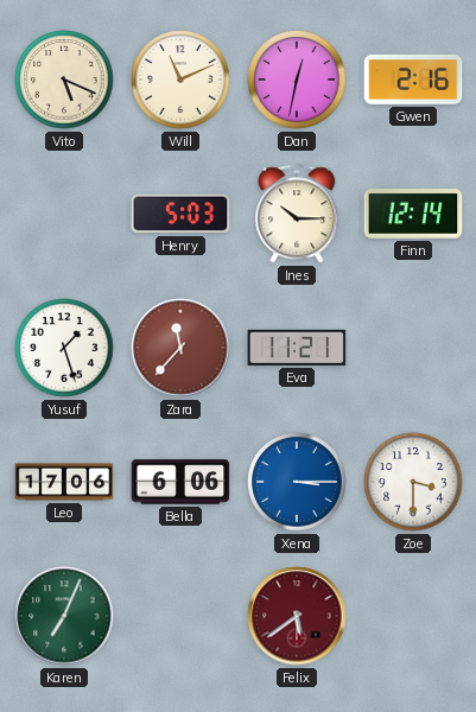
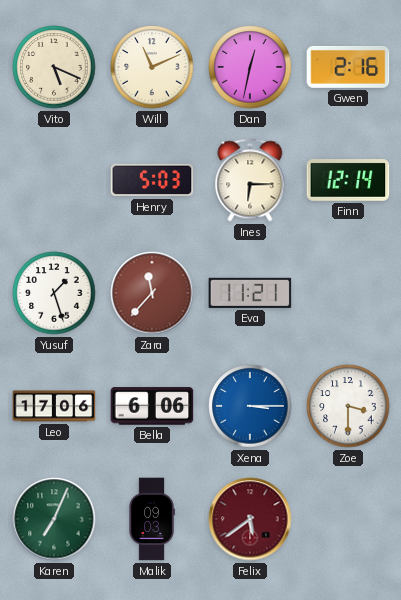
Ines: 10:15 -> 6:15 (250, 180)
Malik: none -> 09:03 (152, 519)
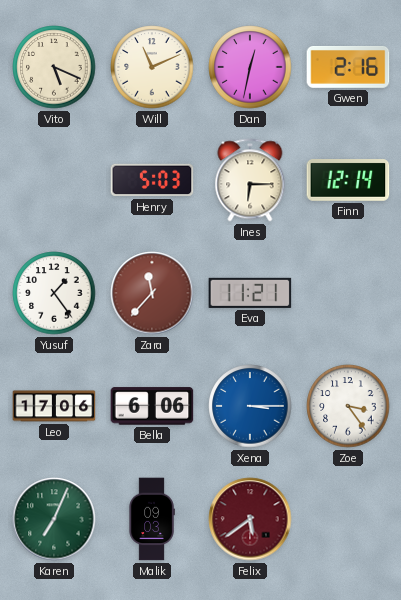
Yusuf: 1:27 -> 1:24 (54, 293)
Zoe: 3:30 -> 3:24 (348, 406)
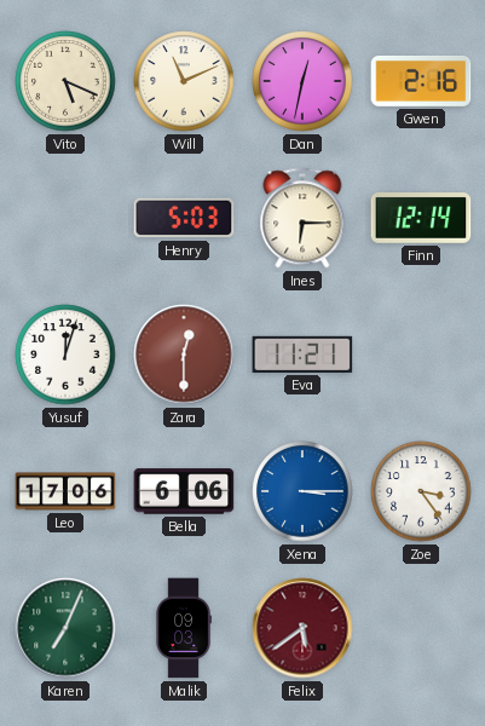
Yusuf: 1:24 -> 12:03 (65, 355)
Zara: 11:37 -> 12:30 (184, 355)
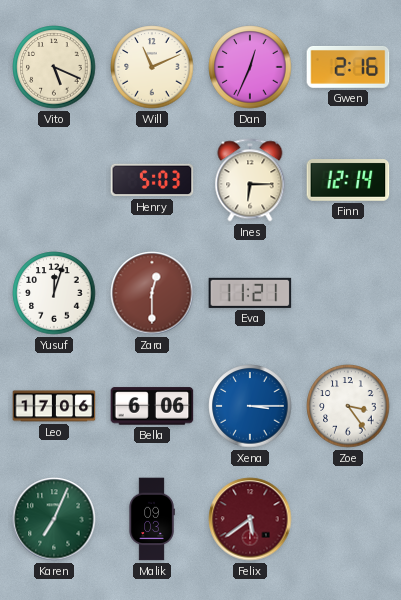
Dan: 12:32 -> 12:34 (250, 67)
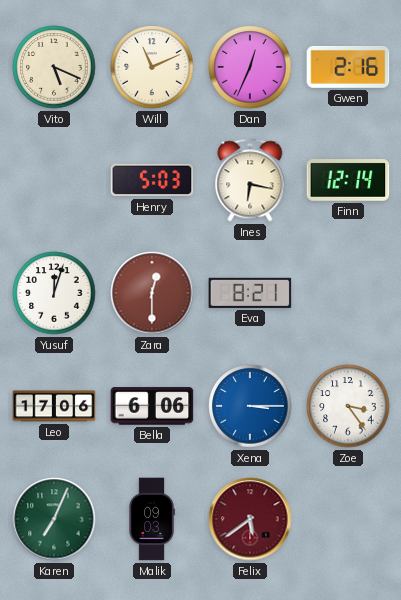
Ines: 6:15 -> 6:17 (250, 180)
Eva: 11:21 -> 8:21 (250, 293)
